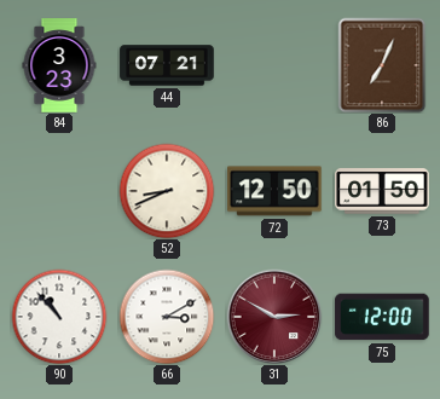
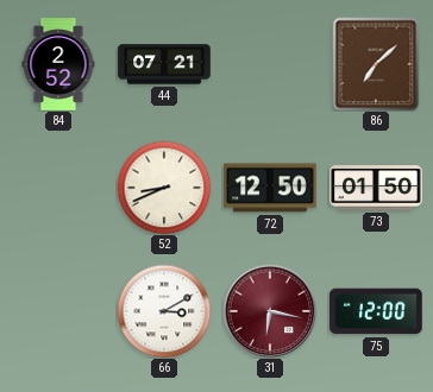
84: 3:23 -> 2:52 (58, 64)
86: 7:04 -> 7:08 (376, 64)
90: 10:53 -> none (59, 317)
31: 2:50 -> 6:17 (270, 311)
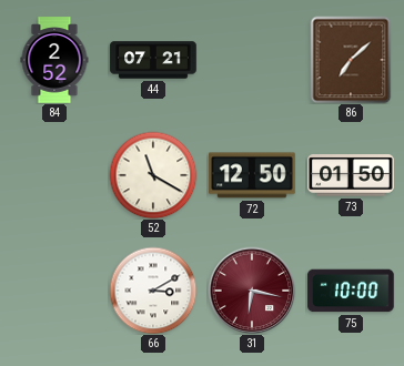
52: 8:41 -> 11:20 (153, 175)
75: 12:00 -> 10:00 (351, 291)
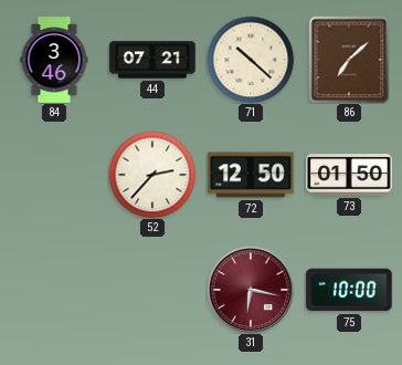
84: 2:52 -> 3:46 (54, 60)
71: none -> 10:22 (251, 60)
52: 11:20 -> 2:37 (152, 175)
66: 3:10 -> none (153, 291)
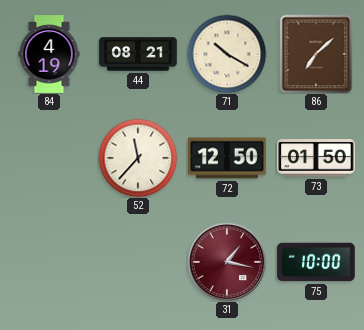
84: 3:46 -> 4:19 (49, 54)
44: 07:21 -> 08:21 (138, 54)
71: 10:22 -> 10:20 (227, 54)
52: 2:37 -> 11:37 (138, 158)
31: 6:17 -> 1:17 (227, 262)
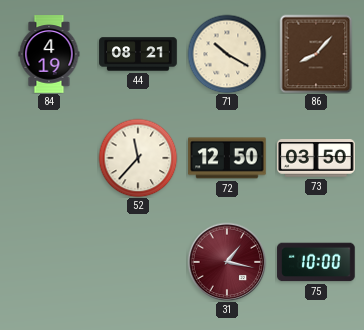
86: 7:08 -> 8:07 (316, 54)
73: 01:50 -> 03:50 (316, 158)
